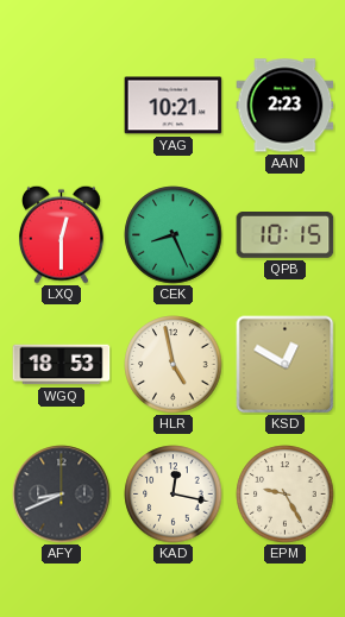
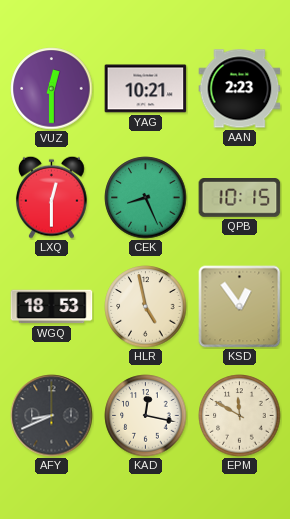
VUZ: none -> 12:30 (52, 89)
KSD: 12:50 -> 12:54 (240, 307)
EPM: 9:25 -> 11:50 (240, 416)
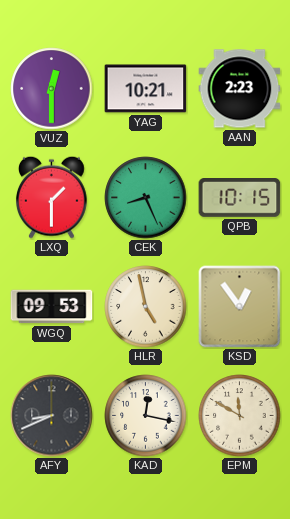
LXQ: 12:30 -> 1:30 (51, 197)
WGQ: 18:53 -> 09:53 (52, 307)
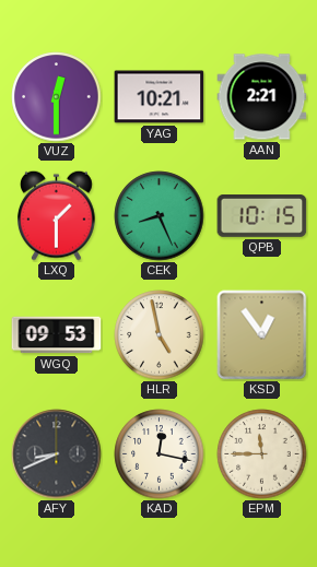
AAN: 2:23 -> 2:21 (262, 97)
EPM: 11:50 -> 11:45 (262, 454)
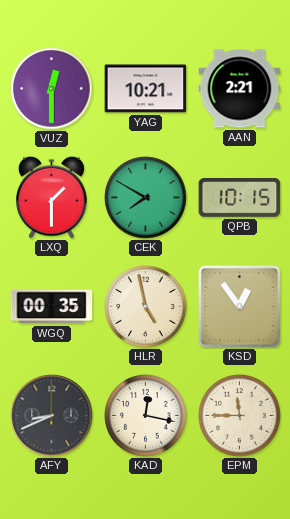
CEK: 8:26 -> 7:50 (146, 198)
WGQ: 09:53 -> 00:35 (52, 307)
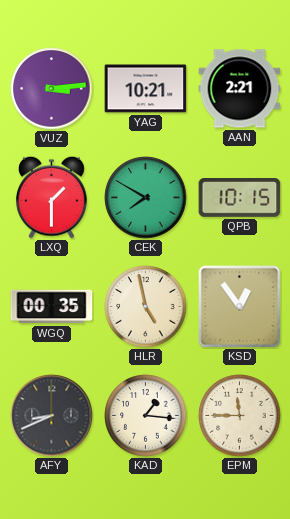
VUZ: 12:30 -> 3:14 (52, 89)
KAD: 12:17 -> 1:16 (146, 416)
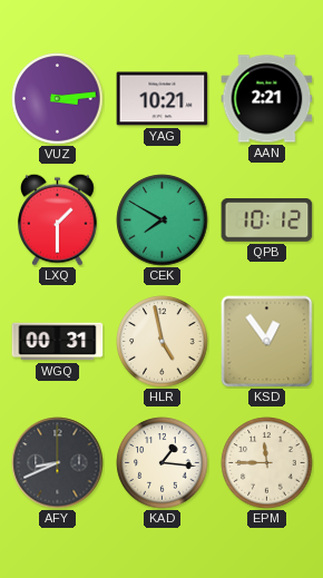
QPB: 10:15 -> 10:12 (267, 221)
WGQ: 00:35 -> 00:31 (58, 342)
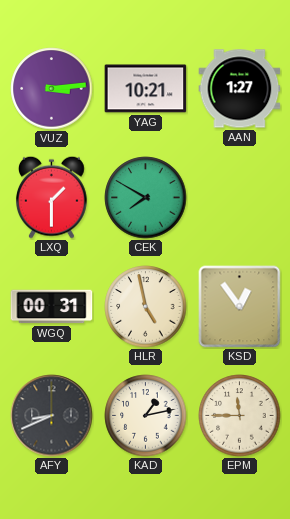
AAN: 2:21 -> 1:27 (240, 89)
QPB: 10:12 -> none (267, 221)
KAD: 1:16 -> 1:13 (146, 416)
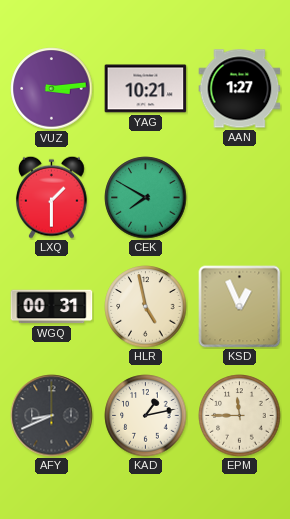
KSD: 12:54 -> 12:56 (240, 307)
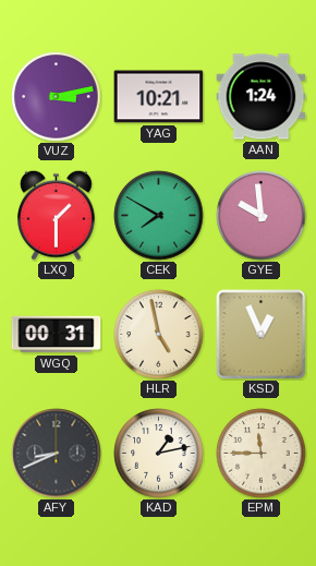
VUZ: 3:14 -> 3:13 (57, 97)
AAN: 1:27 -> 1:24 (262, 97)
GYE: none -> 9:59 (262, 216)
